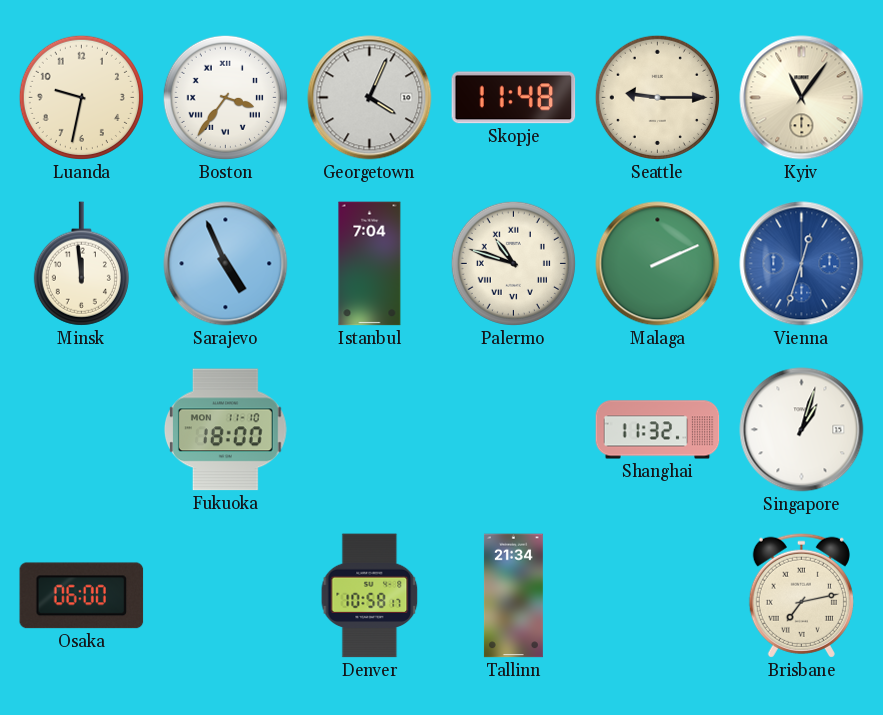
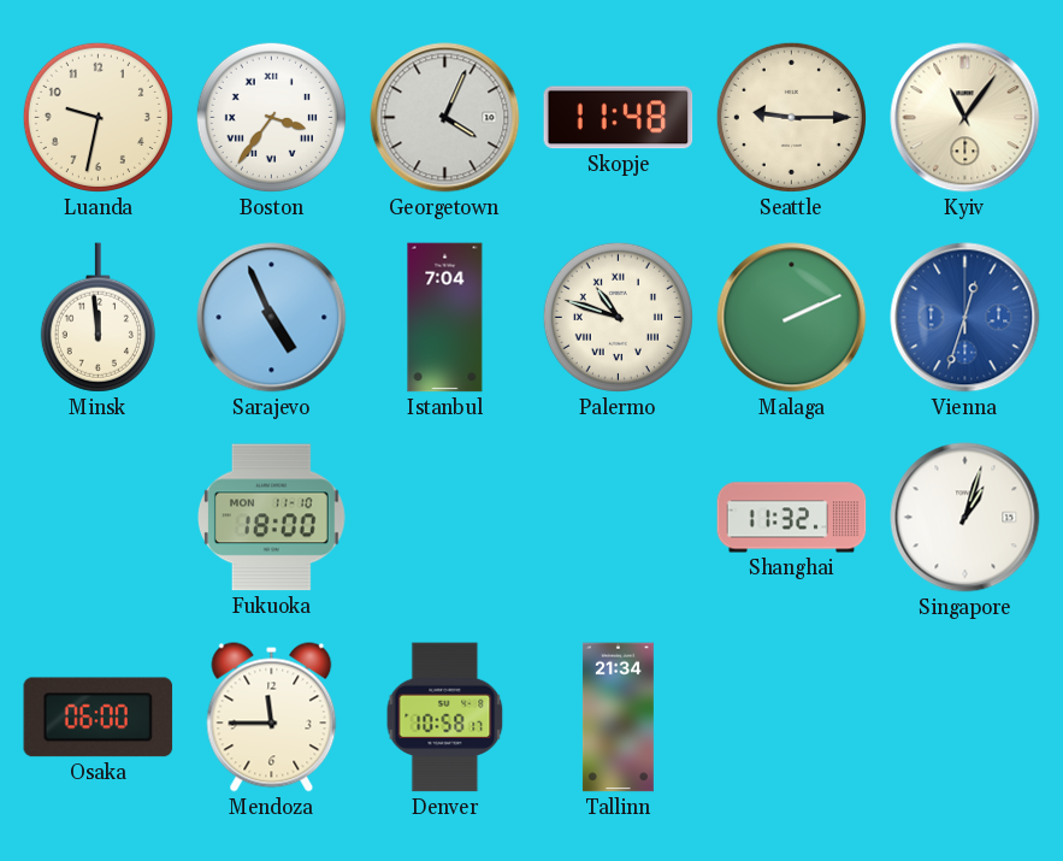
Mendoza: none -> 11:45 (272, 718)
Brisbane: 7:13 -> none (801, 595)
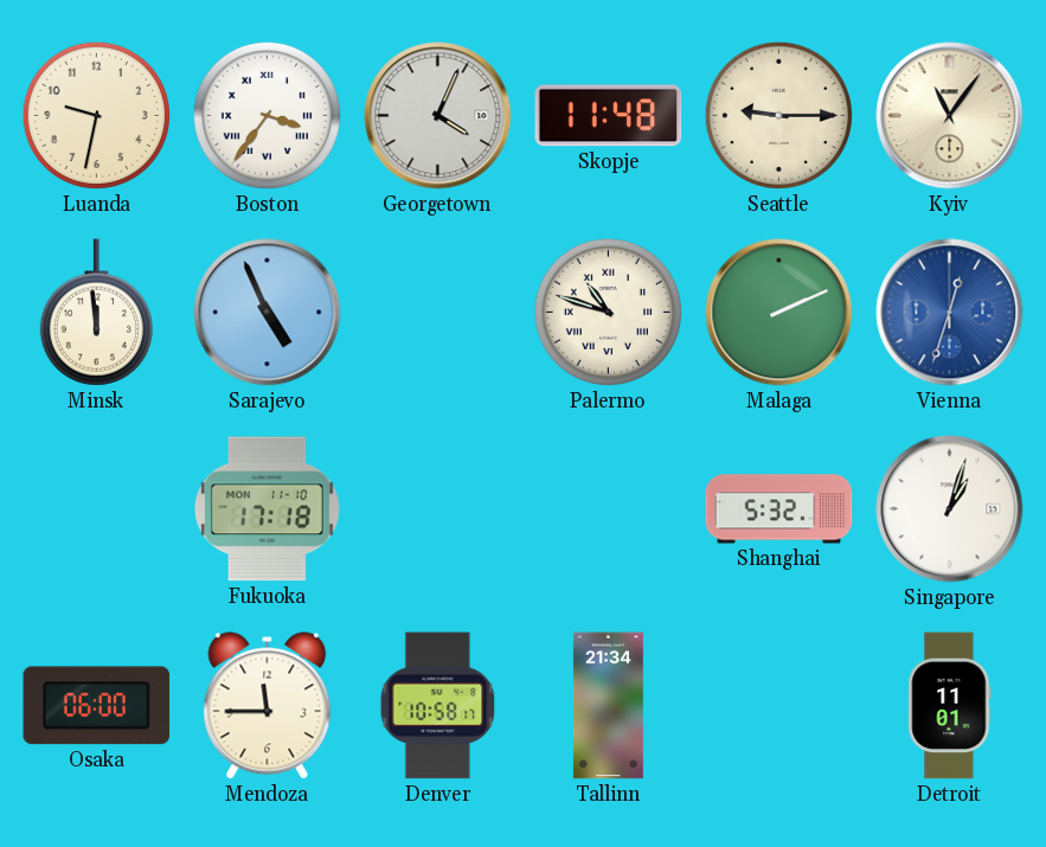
Istanbul: 7:04 -> none (445, 318)
Fukuoka: 18:00 -> 17:18 (267, 509)
Shanghai: 11:32 -> 5:32 (779, 509)
Detroit: none -> 11:01 (950, 706)
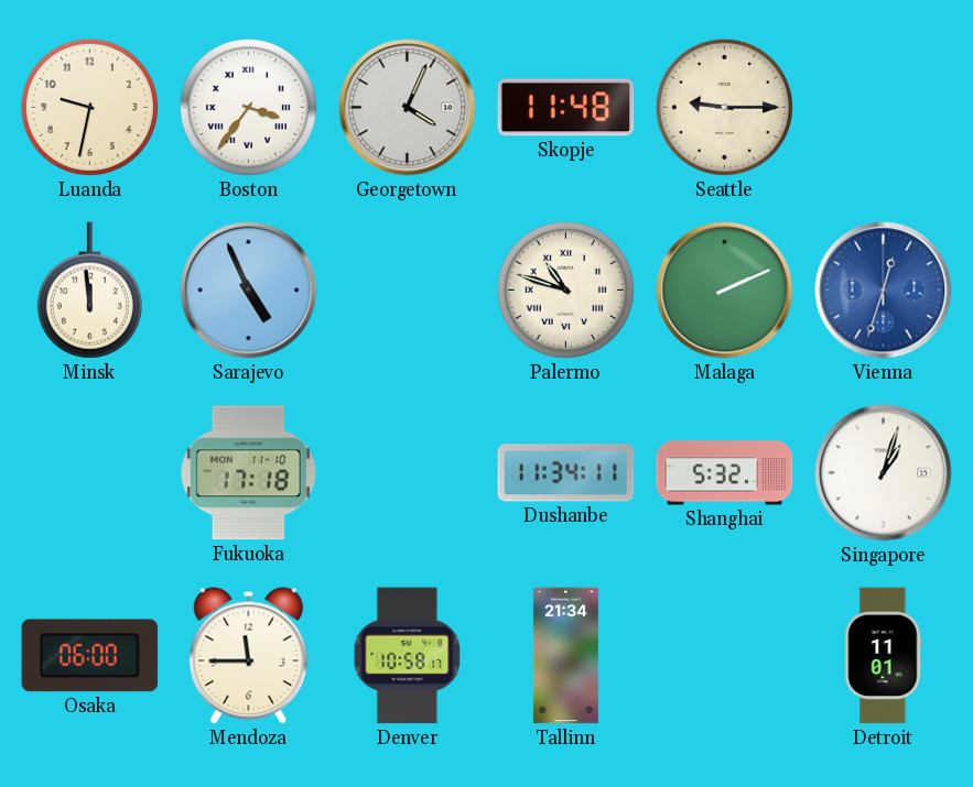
Kyiv: 11:06 -> none (950, 116)
Dushanbe: none -> 11:34 (566, 473)
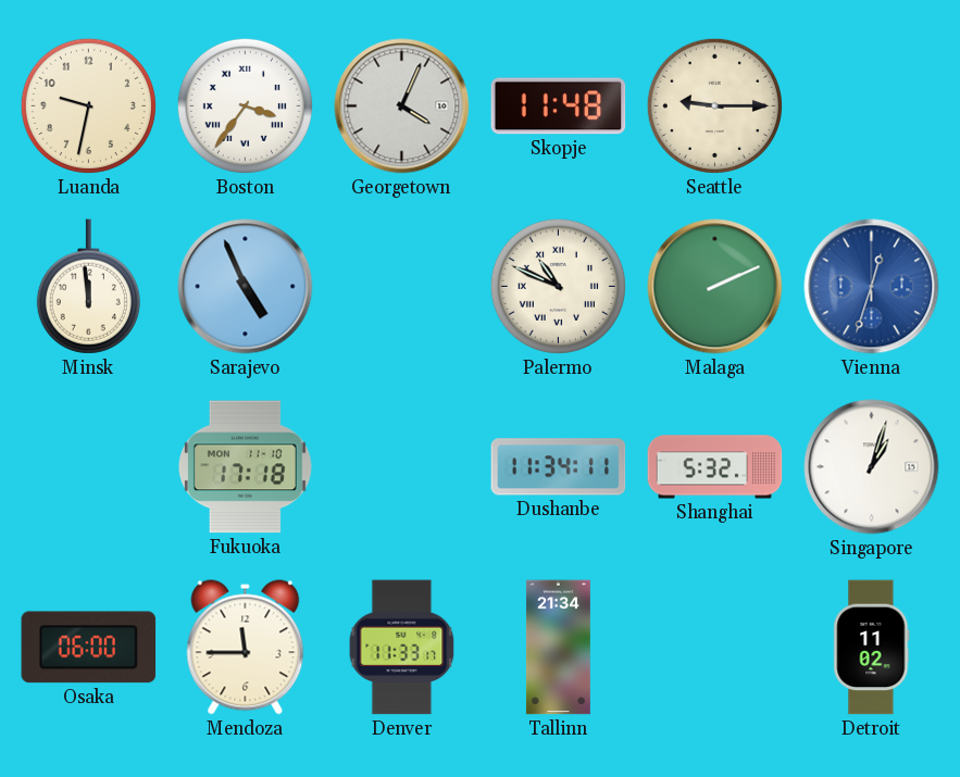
Palermo: 10:48 -> 10:49 (558, 286)
Denver: 10:58 -> 11:33 (402, 648)
Detroit: 11:01 -> 11:02 (872, 648)
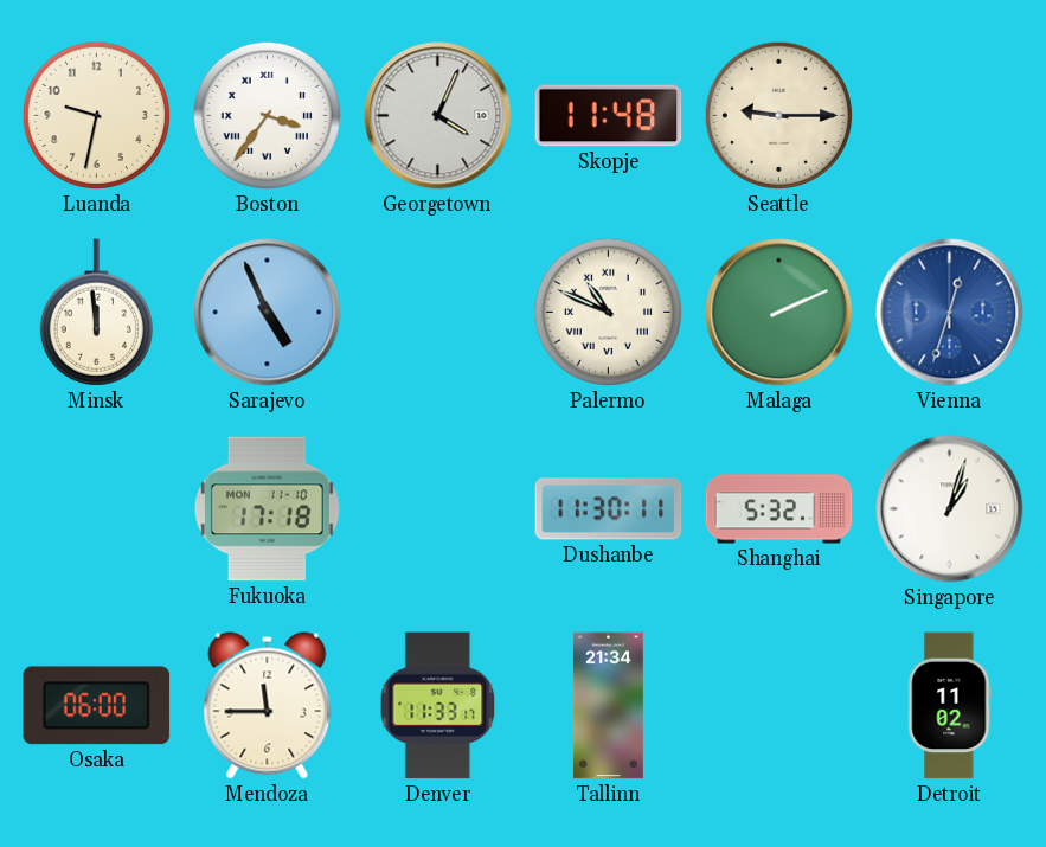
Dushanbe: 11:34 -> 11:30 (609, 509)
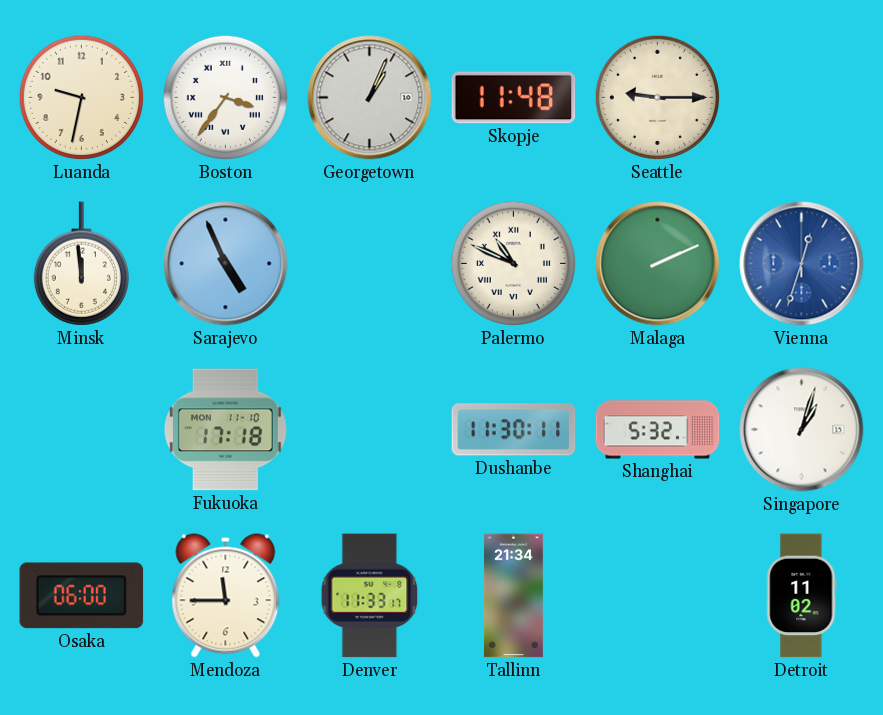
Georgetown: 4:04 -> 1:04 (370, 98)
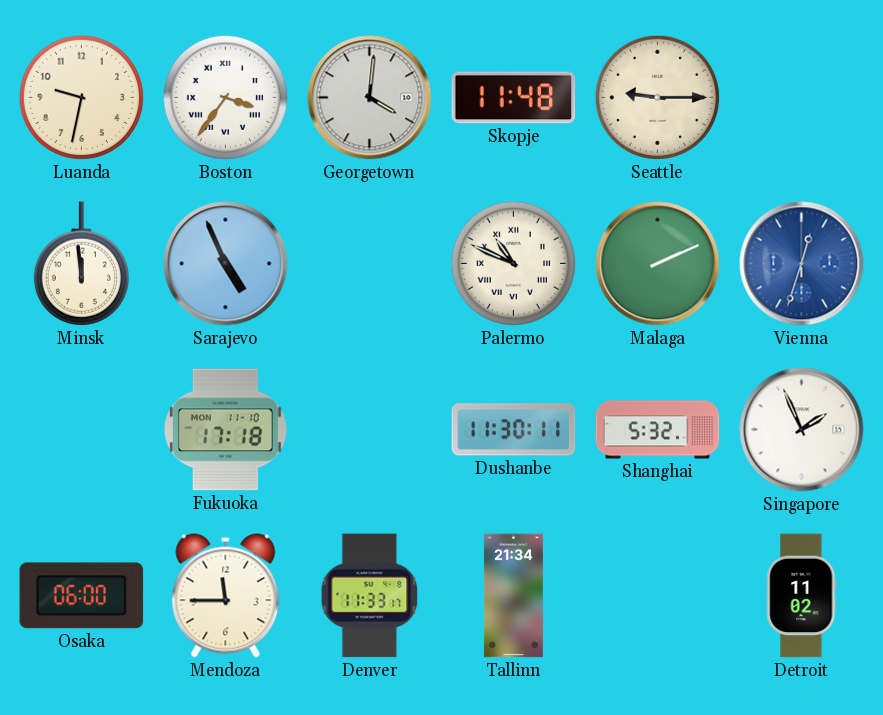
Georgetown: 1:04 -> 4:01 (370, 98)
Singapore: 1:03 -> 1:56 (802, 430)
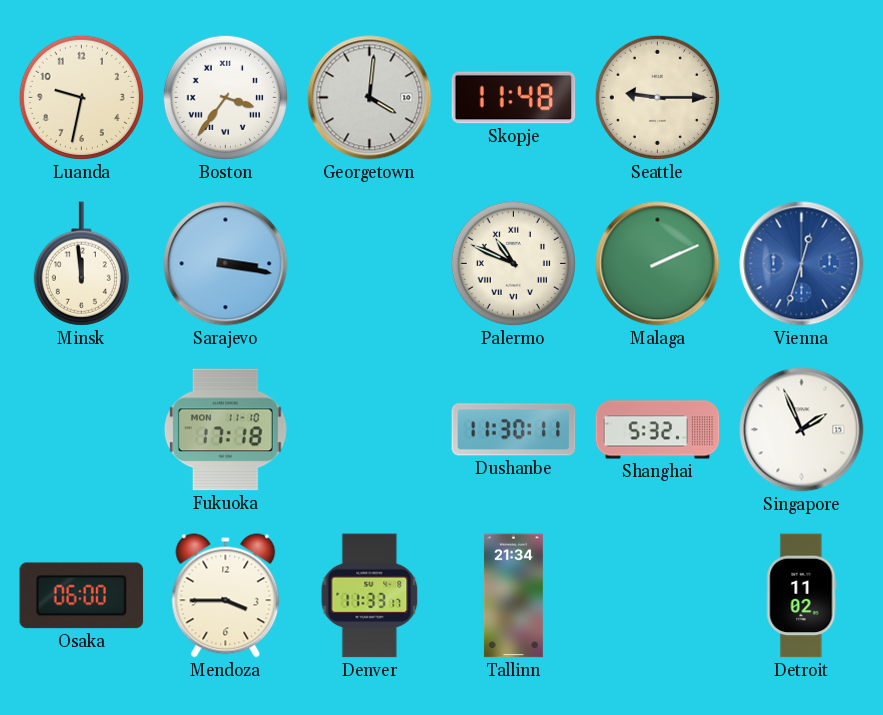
Sarajevo: 4:56 -> 3:17 (226, 264)
Mendoza: 11:45 -> 3:45 (226, 596)
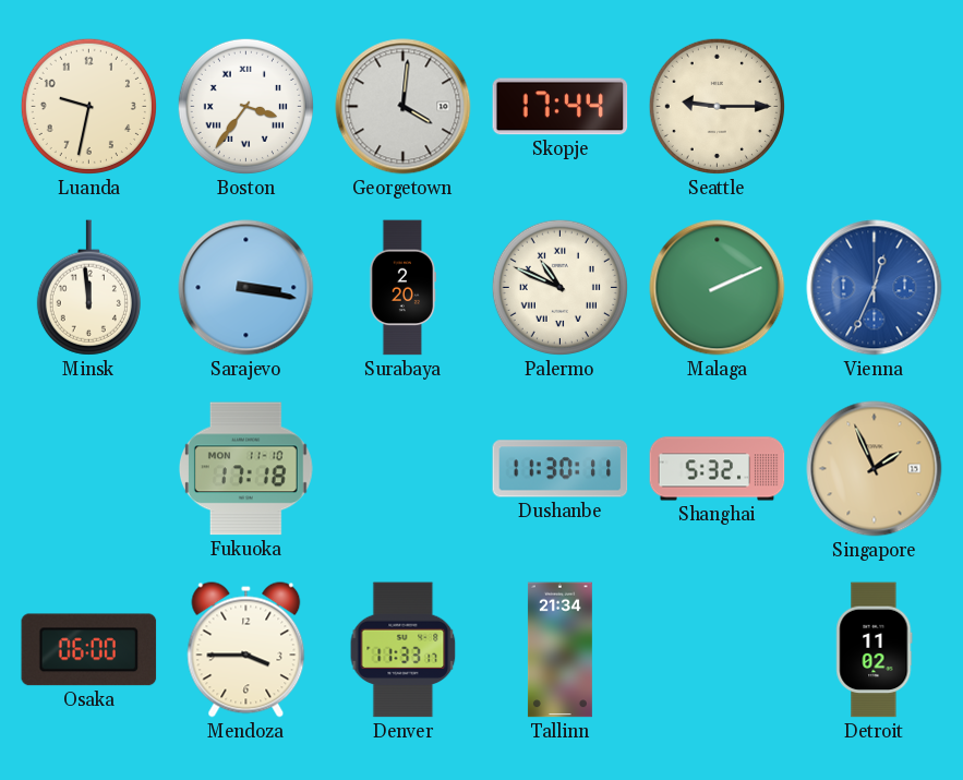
Skopje: 11:48 -> 17:44 (561, 107)
Surabaya: none -> 2:20 (404, 288)
Vienna: 12:33 -> 12:34 (875, 288)
Singapore dial: white -> champagne (875, 469)
